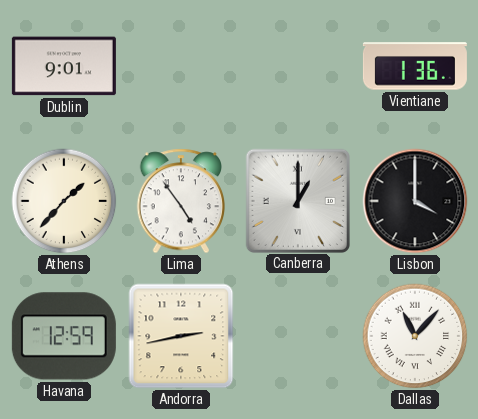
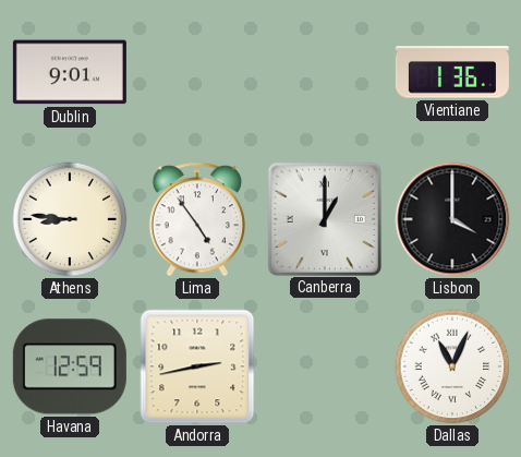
Athens: 1:37 -> 8:46 (70, 219)
Dallas: 11:07 -> 11:04 (452, 366)
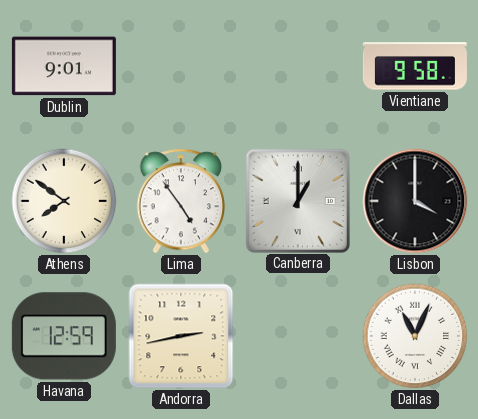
Vientiane: 1:36 -> 9:58 (415, 66)
Athens: 8:46 -> 7:51 (64, 201)
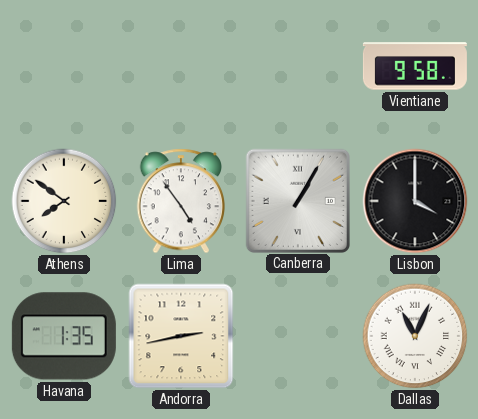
Dublin: 9:01 -> none (64, 66)
Canberra: 1:00 -> 1:05 (297, 200)
Havana: 12:59 -> 1:35 (64, 336)
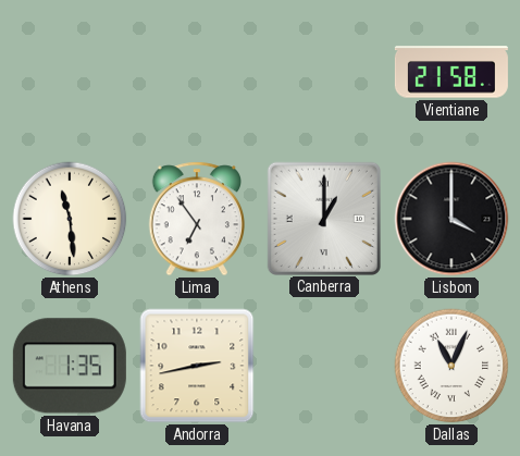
Vientiane: 9:58 -> 21:58 (451, 72)
Athens: 7:51 -> 11:29 (70, 219)
Lima: 4:54 -> 6:54 (197, 219)
Canberra: 1:05 -> 1:00 (323, 218)
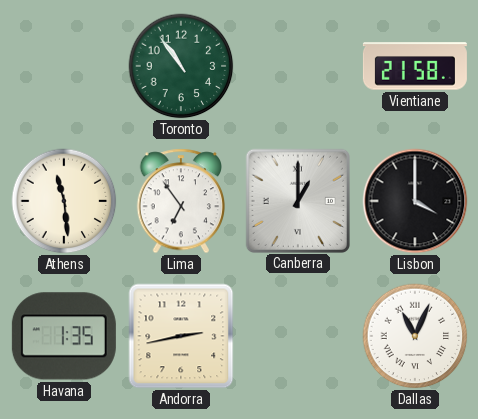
Toronto: none -> 10:54 (181, 66)
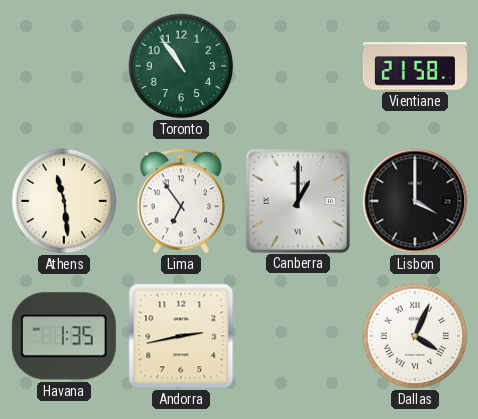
Dallas: 11:04 -> 4:04 (415, 336)
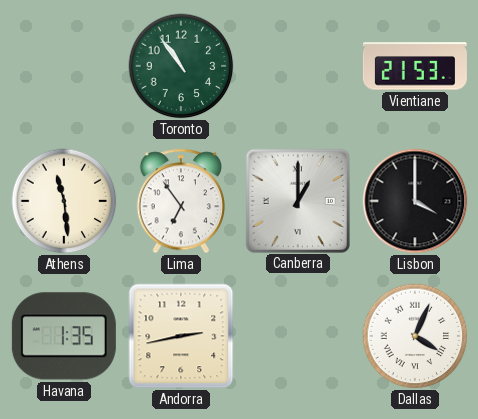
Vientiane: 21:58 -> 21:53 (415, 66)
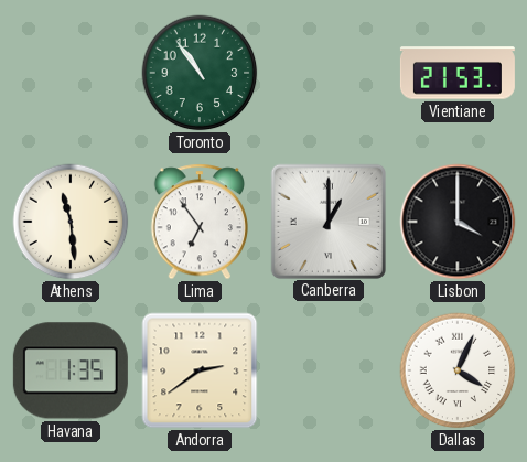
Andorra: 2:43 -> 2:39 (200, 370)
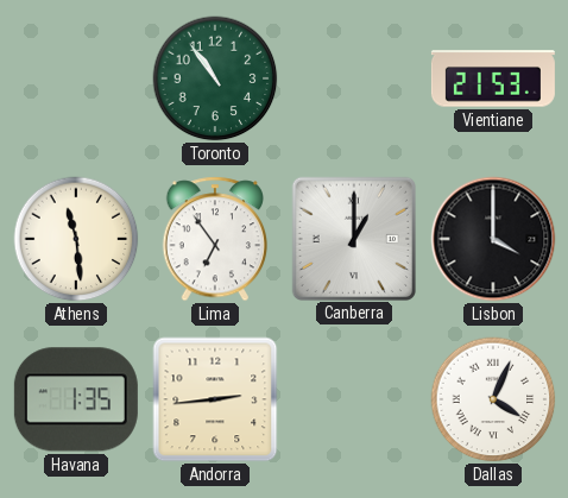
Andorra: 2:39 -> 2:44 (215, 399)
